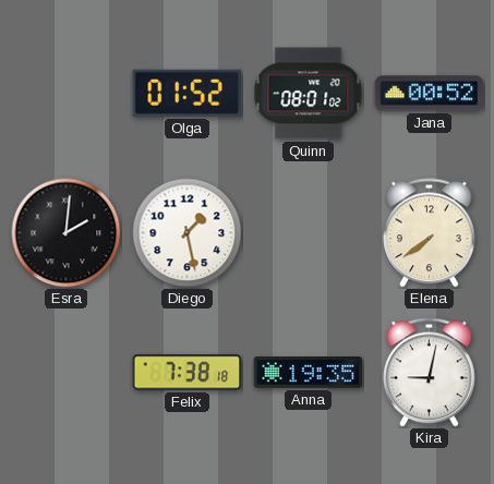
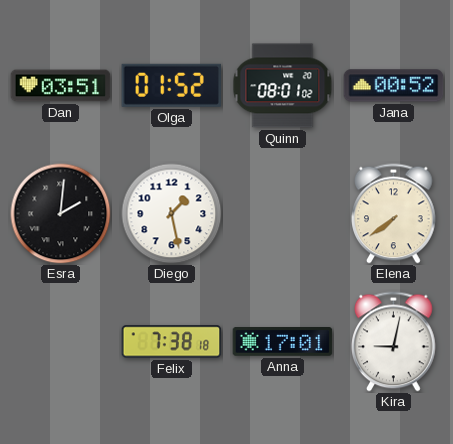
Dan: none -> 03:51 (61, 86)
Anna: 19:35 -> 17:01 (283, 342)
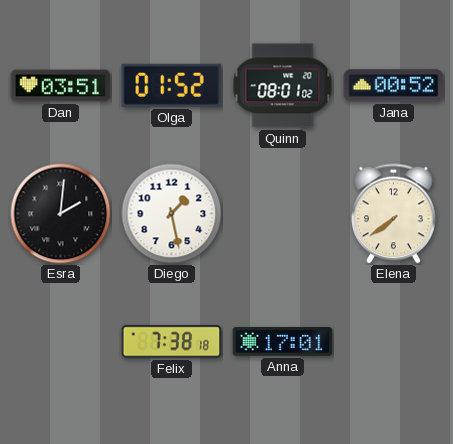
Kira: 9:02 -> none (394, 342)
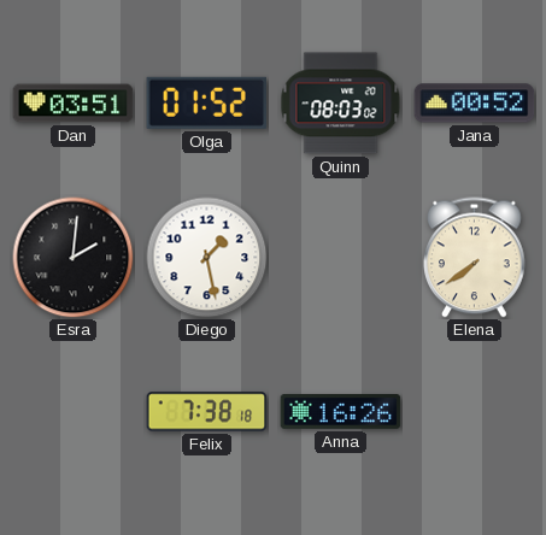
Quinn: 08:01 -> 08:03 (341, 104)
Anna: 17:01 -> 16:26 (341, 412)
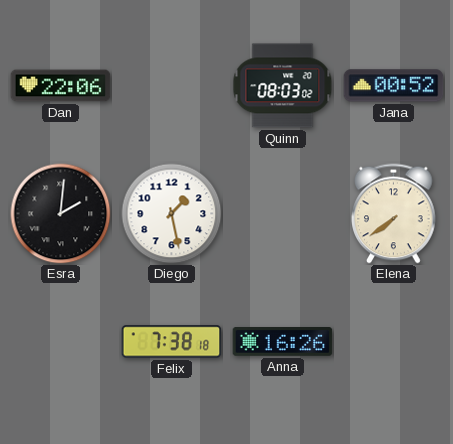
Dan: 03:51 -> 22:06 (61, 86)
Olga: 01:52 -> none (206, 102)
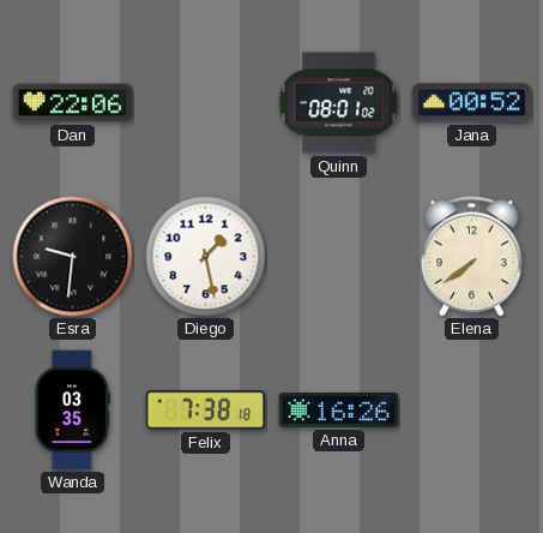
Quinn: 08:03 -> 08:01 (339, 103)
Esra: 2:01 -> 9:31 (73, 257)
Wanda: none -> 03:35 (72, 411)
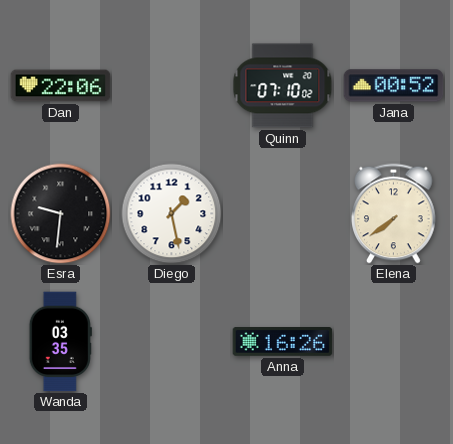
Quinn: 08:01 -> 07:10 (283, 86)
Felix: 7:38 -> none (206, 411)
